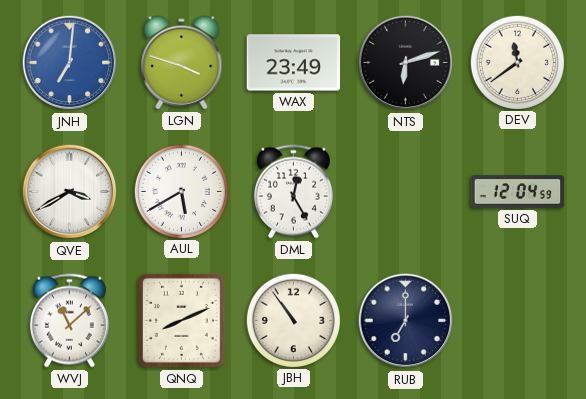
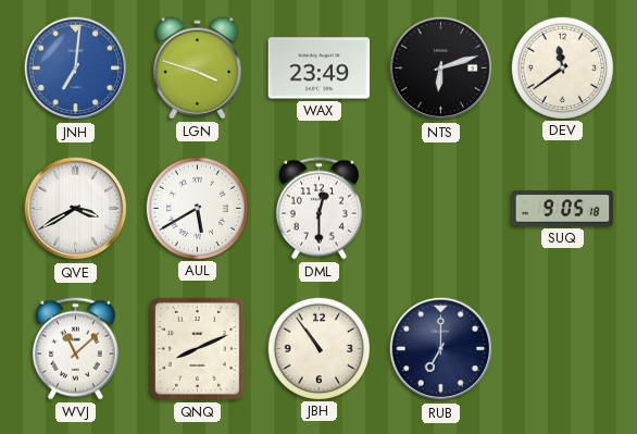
DML: 12:25 -> 12:30 (318, 209)
SUQ: 12:04 -> 9:05 (563, 209)
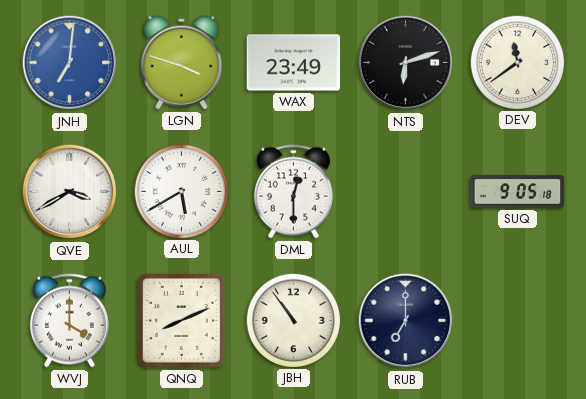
WVJ: 11:08 -> 4:00 (69, 321)
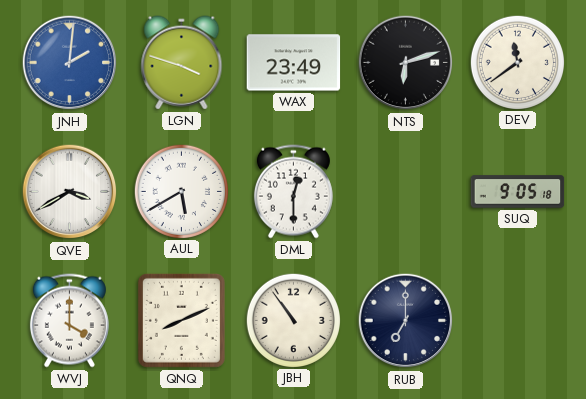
JNH: 7:01 -> 2:01 (70, 63)
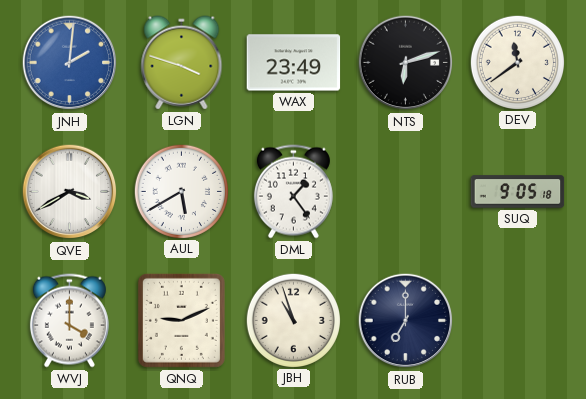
DML: 12:30 -> 1:24 (293, 192)
QNQ: 8:11 -> 9:11 (181, 320)
JBH: 10:54 -> 10:57 (293, 320)
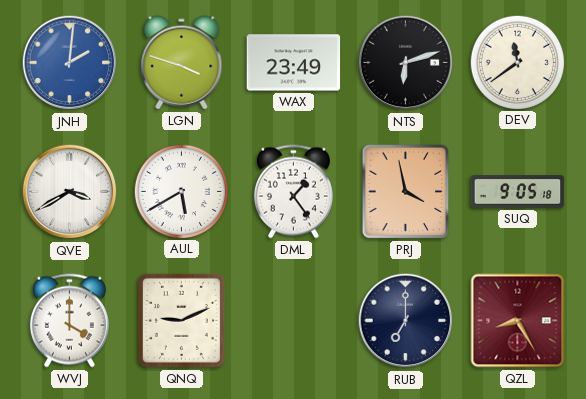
PRJ: none -> 3:58 (406, 192)
JBH: 10:57 -> none (293, 320)
QZL: none -> 8:25 (518, 321)
